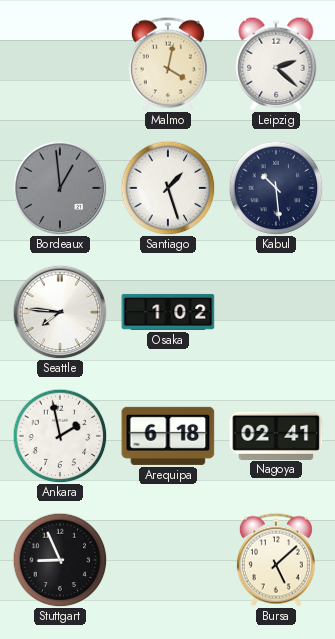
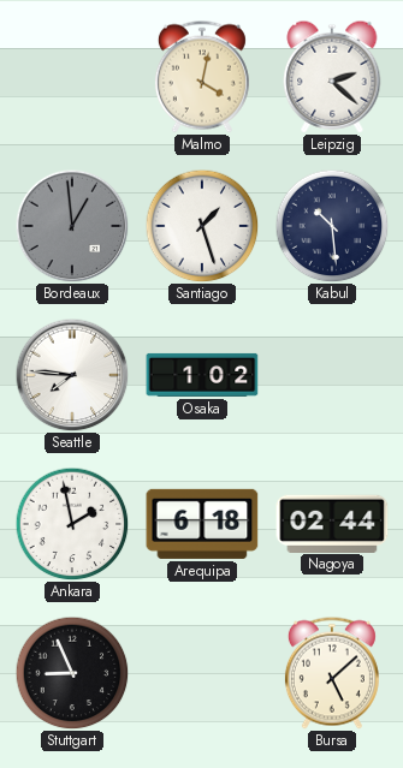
Nagoya: 02:41 -> 02:44 (332, 523)
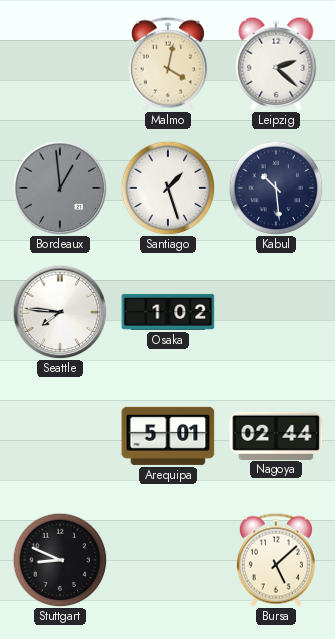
Ankara: 1:58 -> none (72, 524)
Arequipa: 6:18 -> 5:01 (168, 436)
Stuttgart: 8:56 -> 8:49 (60, 560)
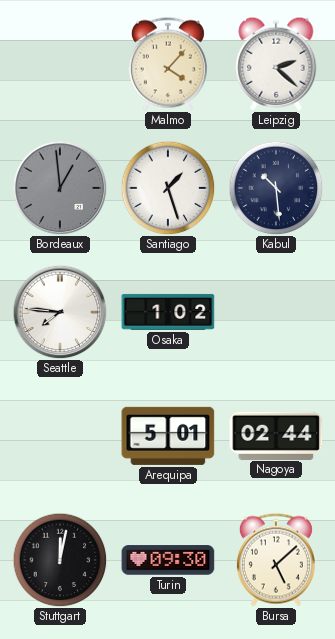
Malmo: 4:02 -> 4:07 (168, 64)
Stuttgart: 8:49 -> 12:02 (60, 560)
Turin: none -> 09:30 (168, 560)
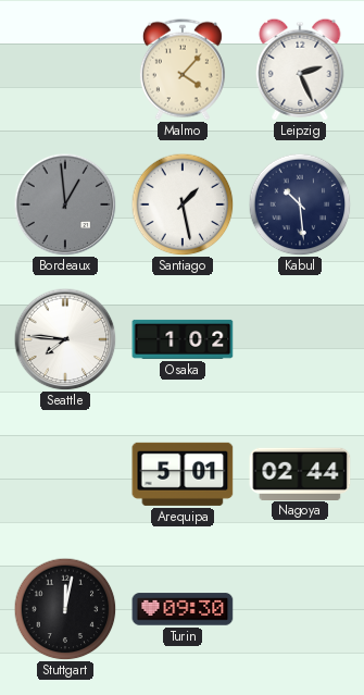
Leipzig: 2:22 -> 2:26 (300, 70)
Santiago: 1:27 -> 1:28 (183, 204)
Bursa: 5:08 -> none (276, 560)
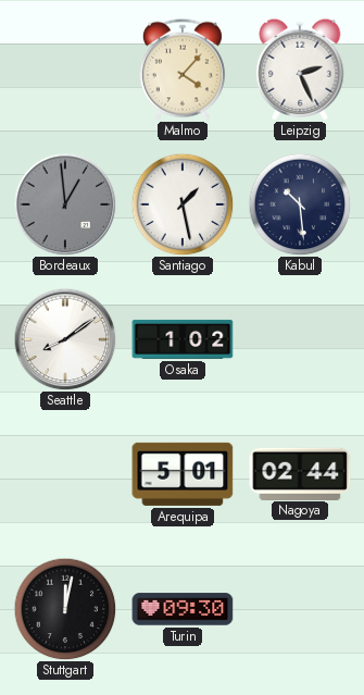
Seattle: 7:46 -> 8:09 (65, 339)
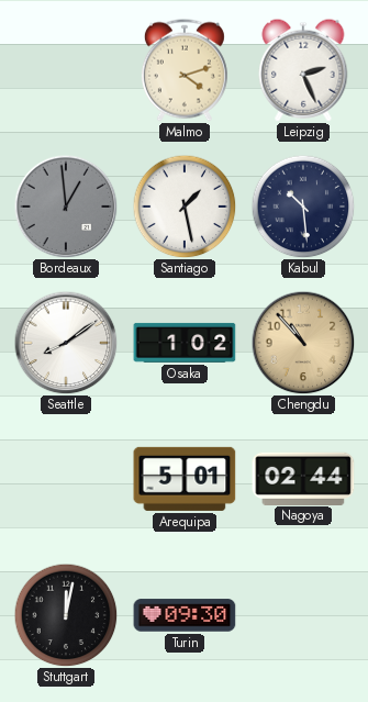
Malmo: 4:07 -> 4:12 (185, 70)
Chengdu: none -> 10:53 (303, 343)
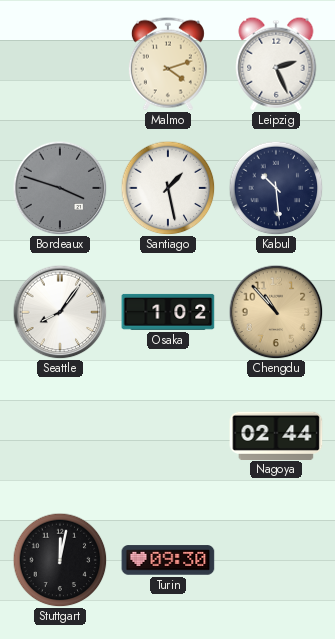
Bordeaux: 12:59 -> 3:48 (60, 188)
Seattle: 8:09 -> 8:06 (60, 312)
Arequipa: 5:01 -> none (185, 479)
